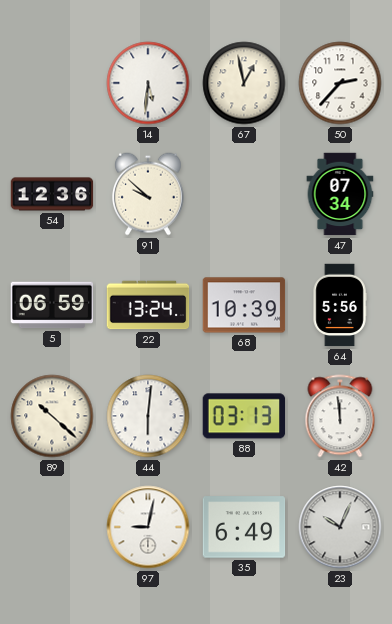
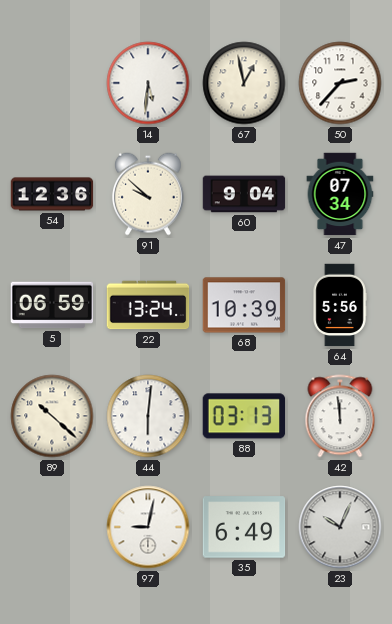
60: none -> 9:04 (244, 194)
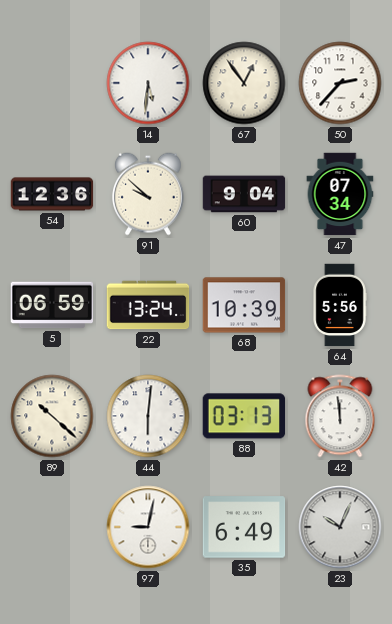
67: 12:58 -> 12:54 (244, 83)
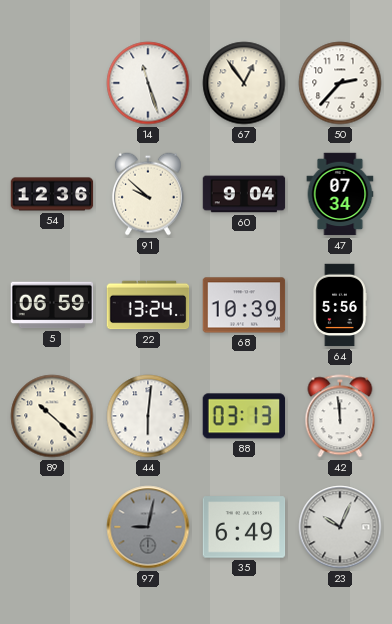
14: 5:31 -> 11:27 (148, 83)
97 dial: white -> grey (148, 527)
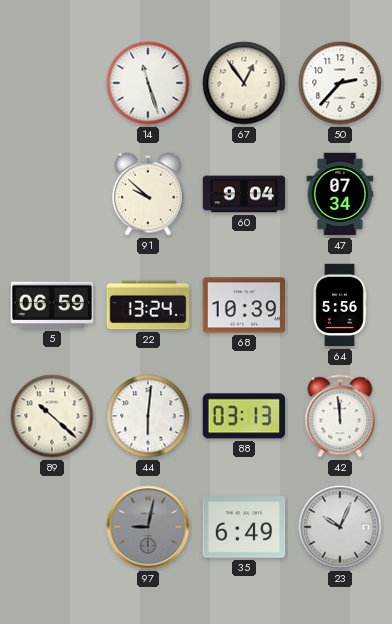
54: 12:36 -> none (52, 194)
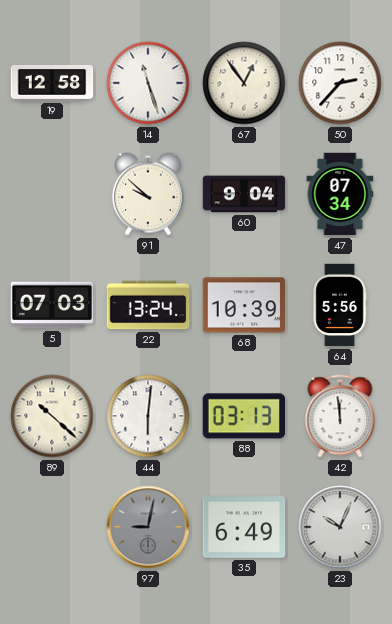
19: none -> 12:58 (52, 83)
5: 06:59 -> 07:03 (52, 305)
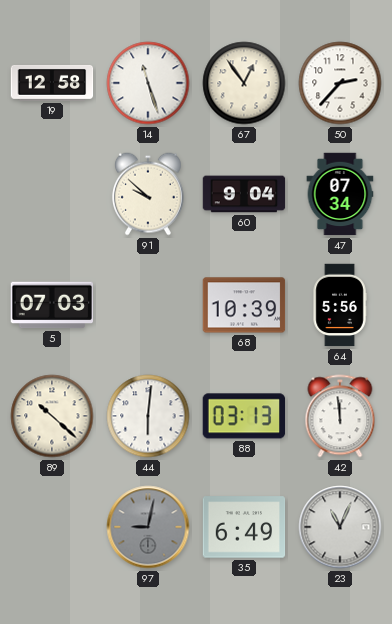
22: 13:24 -> none (148, 305)
23: 10:04 -> 11:04 (340, 527)
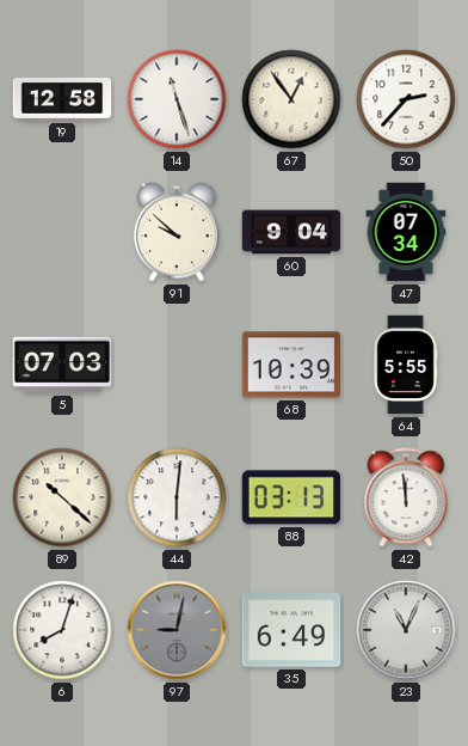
64: 5:56 -> 5:55 (406, 365)
6: none -> 8:03 (62, 630)
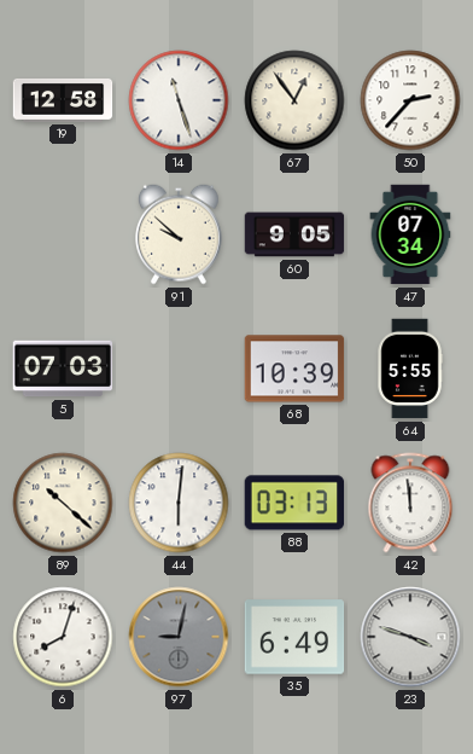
60: 9:04 -> 9:05 (294, 234)
23: 11:04 -> 3:48 (410, 637)
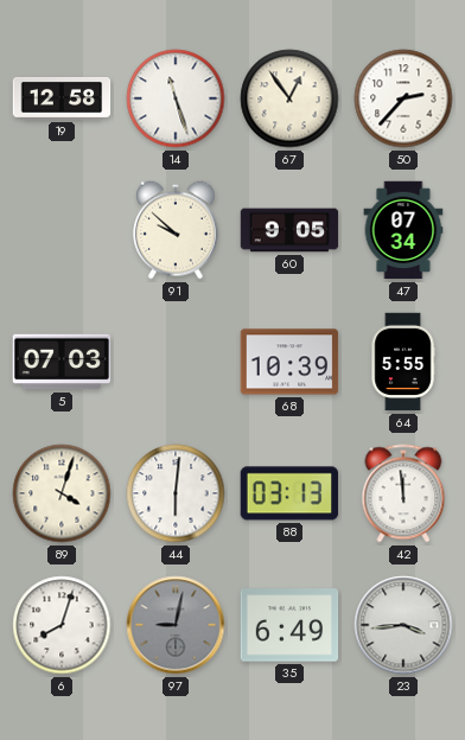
89: 10:22 -> 4:03 (62, 493)
23: 3:48 -> 3:44 (403, 625)
